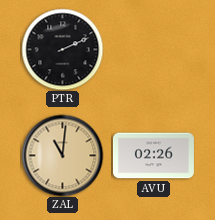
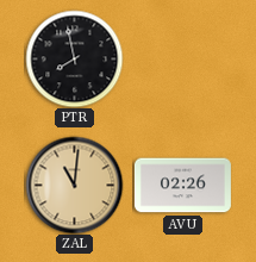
PTR: 2:11 -> 7:58 (74, 58)
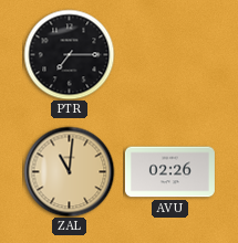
PTR: 7:58 -> 7:15 (69, 54)
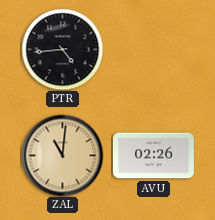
PTR: 7:15 -> 4:44 (62, 49)
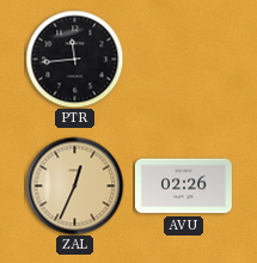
PTR: 4:44 -> 11:44 (74, 59)
ZAL: 11:01 -> 12:34 (74, 185)
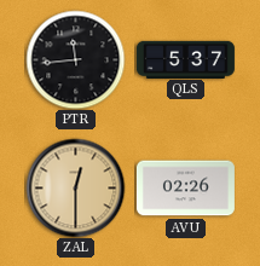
QLS: none -> 5:37 (185, 59)
ZAL: 12:34 -> 12:30 (75, 187)
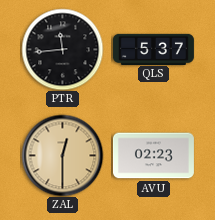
AVU: 02:26 -> 02:23 (153, 156)
